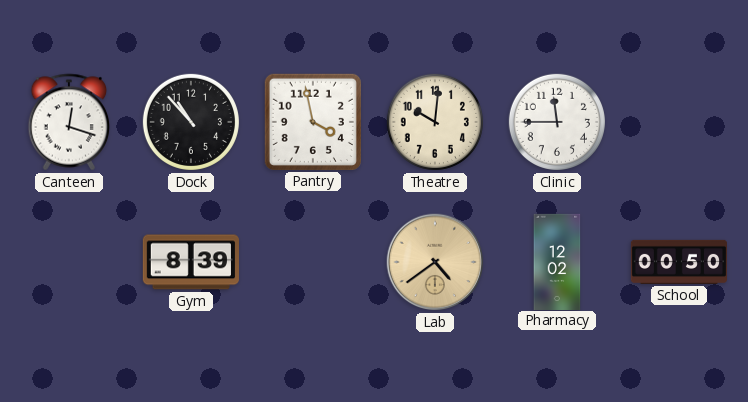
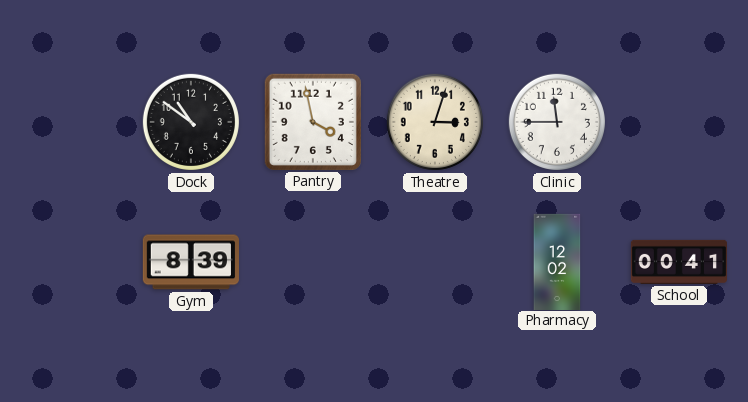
Canteen: 12:18 -> none (69, 122)
Dock: 10:53 -> 10:51 (191, 122)
Theatre: 10:01 -> 3:03 (435, 122)
Lab: 4:39 -> none (435, 262)
School: 00:50 -> 00:41 (678, 262)
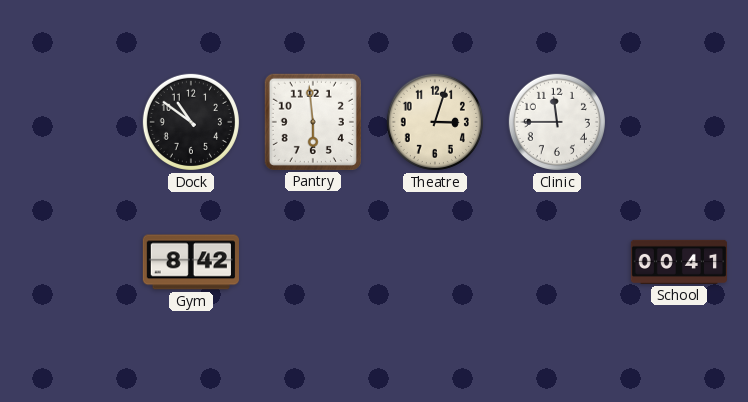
Pantry: 3:58 -> 5:59 (313, 122)
Gym: 8:39 -> 8:42 (191, 262)
Pharmacy: 12:02 -> none (557, 261)
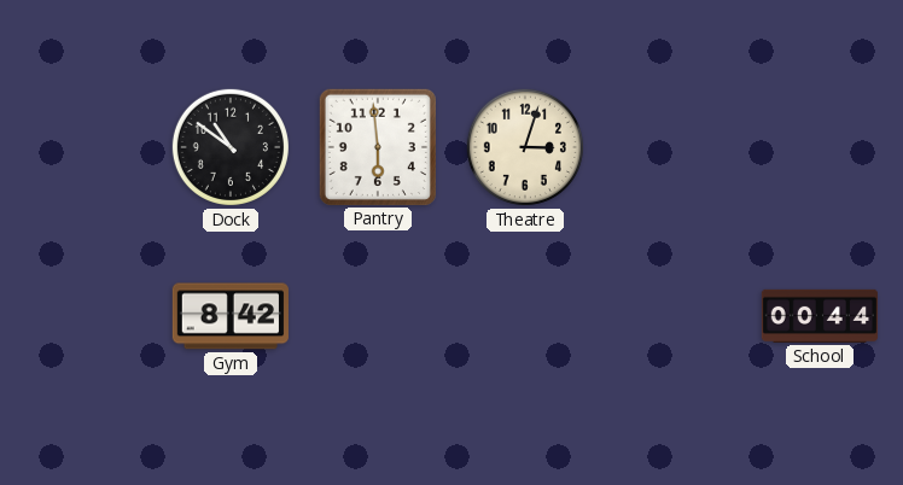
Clinic: 11:45 -> none (557, 122)
School: 00:41 -> 00:44 (818, 316)
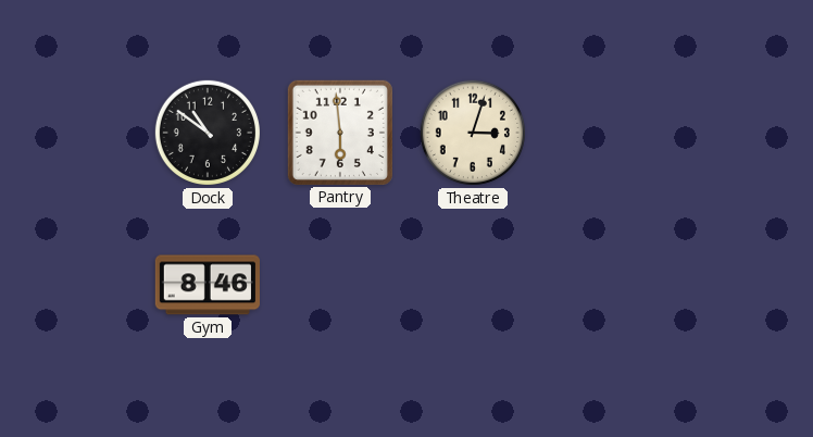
Gym: 8:42 -> 8:46 (208, 285)
School: 00:44 -> none (818, 316)
